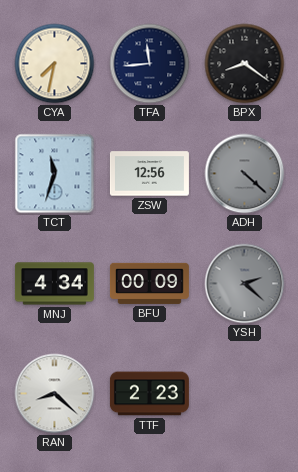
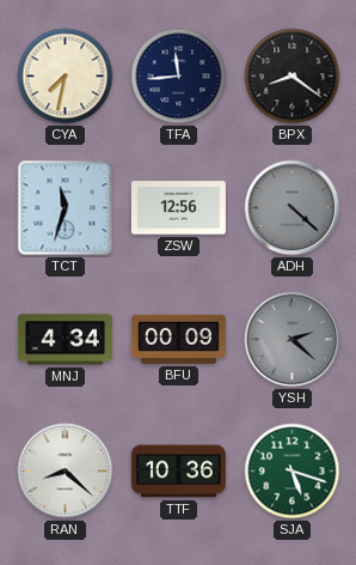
TTF: 2:23 -> 10:36 (178, 472)
SJA: none -> 5:18 (293, 472)
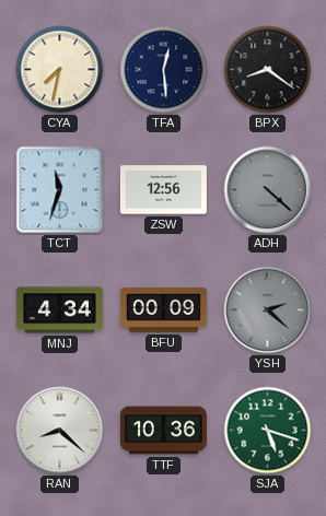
TFA: 11:44 -> 12:29 (164, 70)
